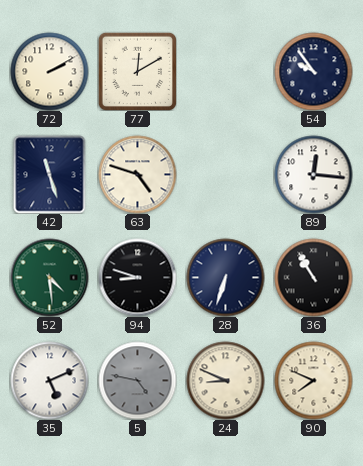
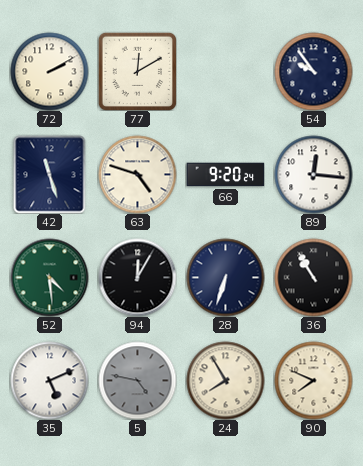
66: none -> 9:20 (225, 175)
94: 8:48 -> 12:05 (137, 277)
24: 8:49 -> 7:55 (225, 380)
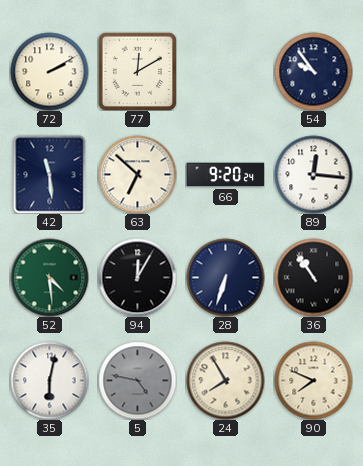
42: 11:27 -> 11:29 (50, 174)
63: 4:48 -> 6:52 (137, 174)
36: 10:55 -> 10:54 (313, 277)
35: 5:11 -> 6:02 (49, 380)
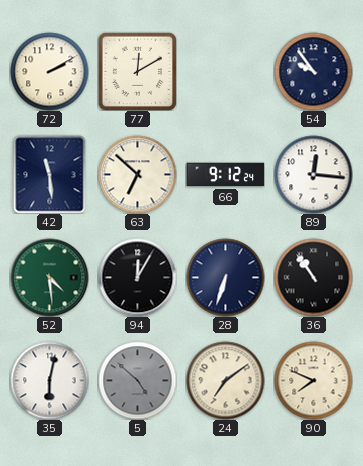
66: 9:20 -> 9:12 (225, 175)
5: 4:47 -> 4:52 (137, 380)
24: 7:55 -> 7:09 (225, 380)
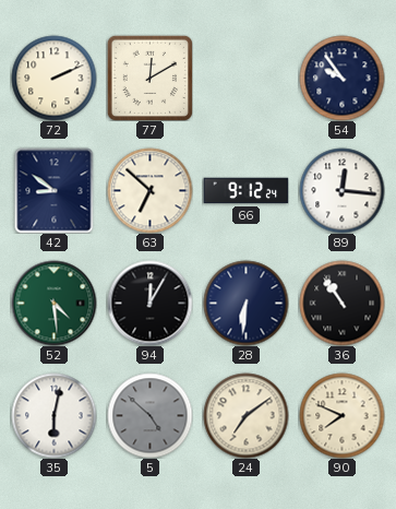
72: 2:10 -> 2:11 (53, 78)
42: 11:29 -> 8:51 (55, 190)
28: 6:33 -> 6:31 (245, 303)
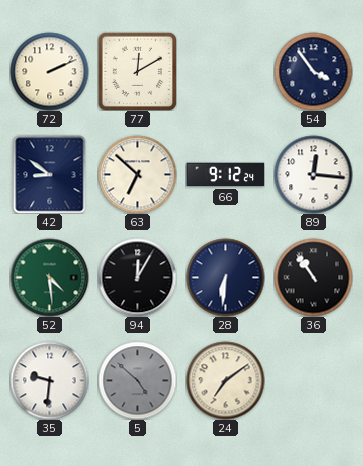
54: 9:54 -> 3:54 (313, 71)
35: 6:02 -> 9:31 (49, 380)
90: 7:49 -> none (341, 415)
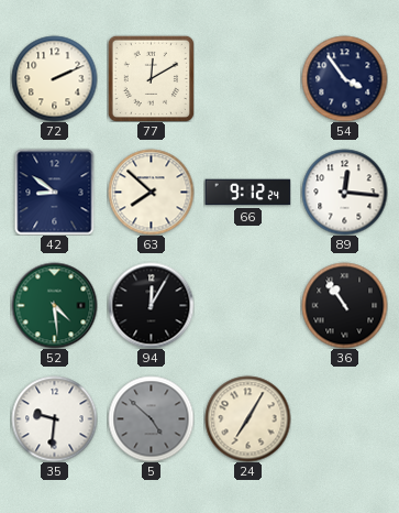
63: 6:52 -> 7:52 (151, 192)
28: 6:31 -> none (225, 277)
24: 7:09 -> 7:05 (247, 418)
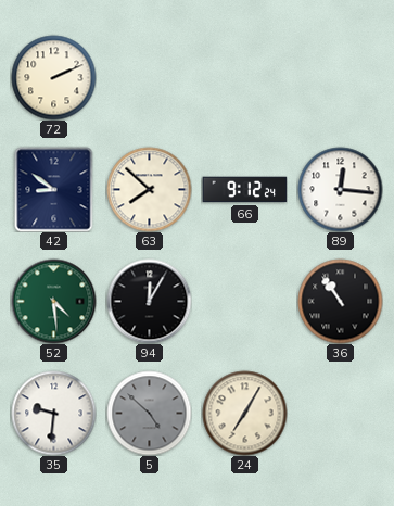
77: 12:10 -> none (151, 78)
54: 3:54 -> none (344, 78)
